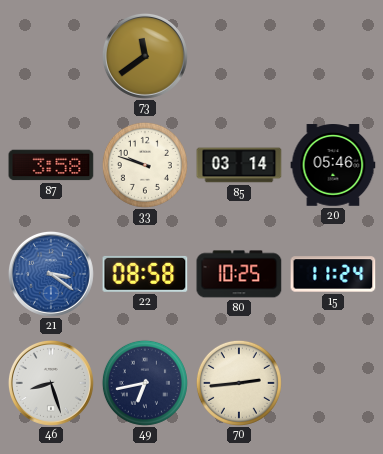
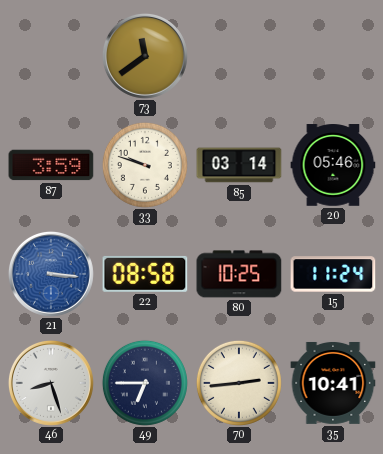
87: 3:58 -> 3:59 (51, 165)
21: 3:21 -> 3:16 (51, 274)
49: 6:43 -> 6:45 (145, 383)
35: none -> 10:41 (333, 383)
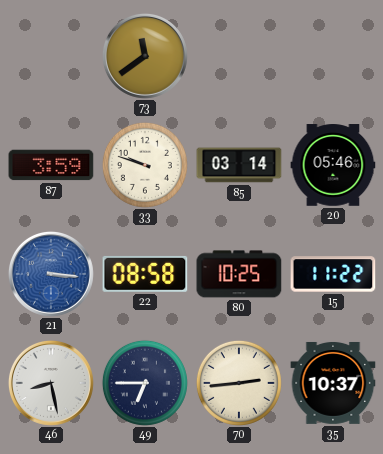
15: 11:24 -> 11:22 (333, 274)
46: 8:27 -> 8:28 (51, 383)
35: 10:41 -> 10:37 (333, 383)
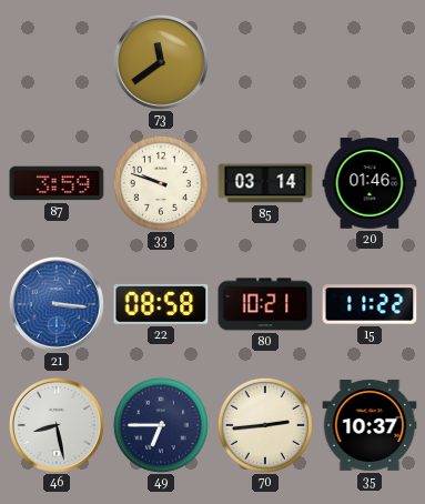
20: 05:46 -> 01:46 (370, 183)
80: 10:25 -> 10:21 (265, 304)
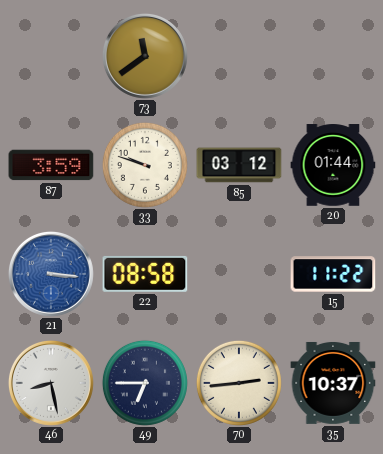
85: 03:14 -> 03:12 (239, 165)
20: 01:46 -> 01:44 (333, 165)
80: 10:21 -> none (265, 304)
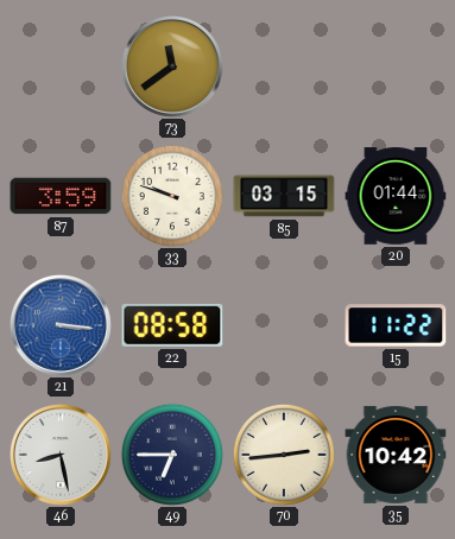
85: 03:12 -> 03:15 (284, 196)
35: 10:37 -> 10:42 (396, 455)
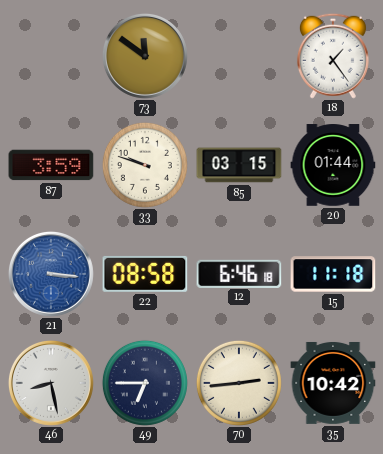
73: 11:39 -> 11:51 (145, 56)
18: none -> 1:24 (333, 56)
12: none -> 6:46 (239, 273)
15: 11:22 -> 11:18 (333, 274)
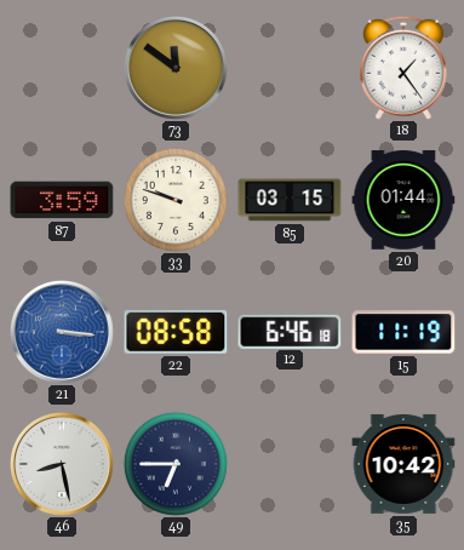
15: 11:18 -> 11:19 (403, 332)
70: 2:44 -> none (239, 383)
